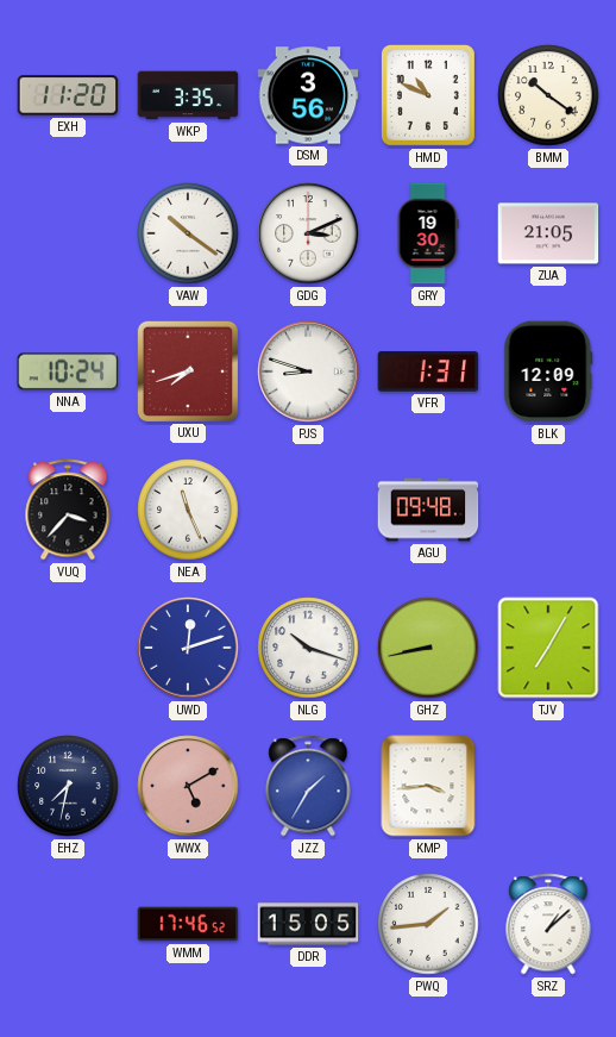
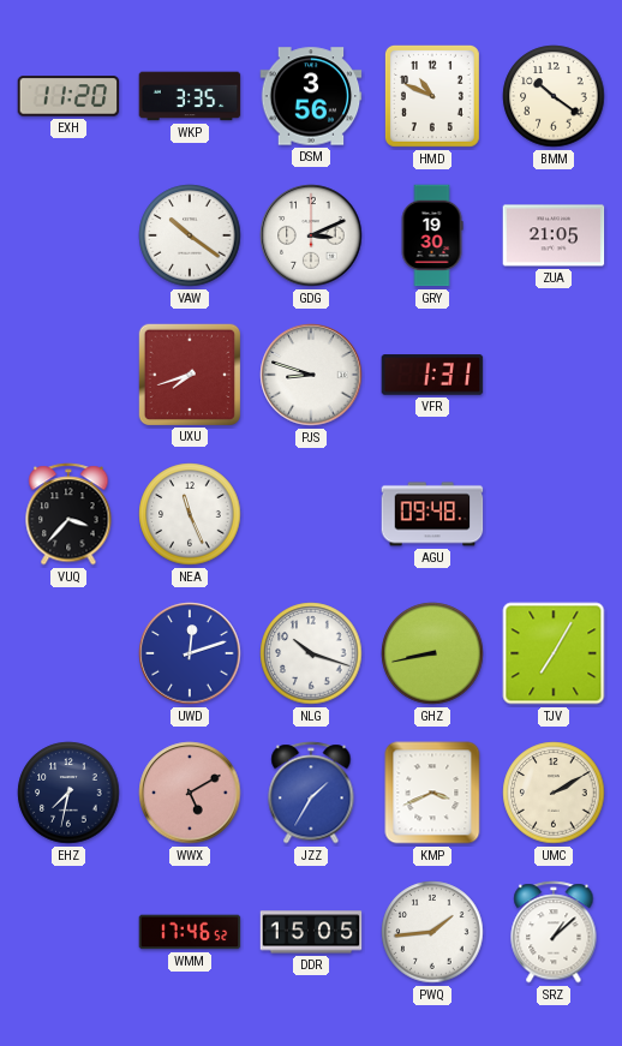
NNA: 10:24 -> none (68, 371)
BLK: 12:09 -> none (548, 371)
KMP: 3:44 -> 3:41 (432, 793)
UMC: none -> 2:10 (554, 793)
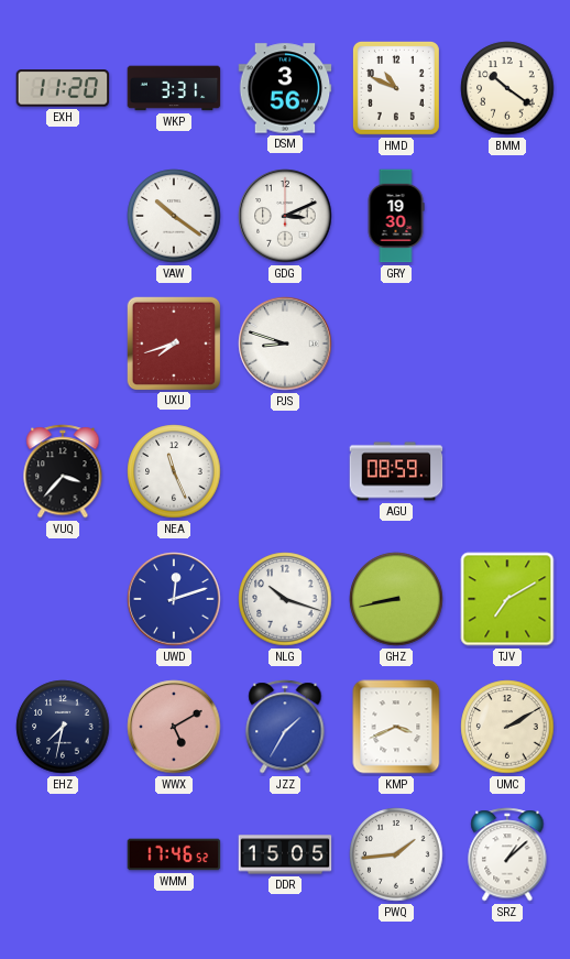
WKP: 3:35 -> 3:31 (174, 88)
ZUA: 21:05 -> none (554, 235)
VFR: 1:31 -> none (432, 375)
AGU: 09:48 -> 08:59 (396, 471)
TJV: 7:05 -> 7:10 (507, 599)
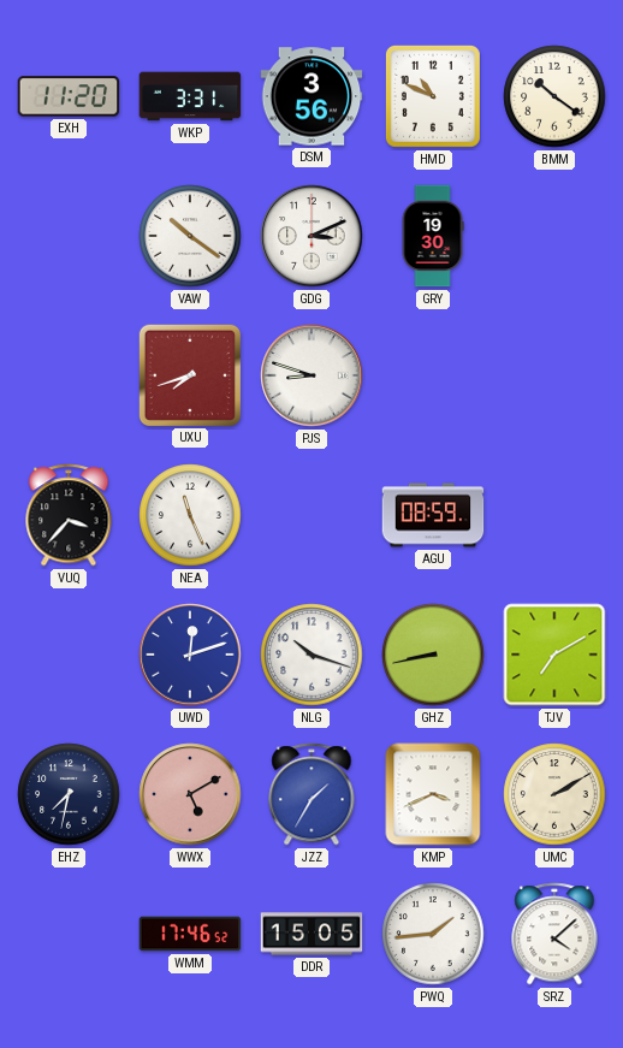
SRZ: 1:08 -> 4:08 (554, 934)
